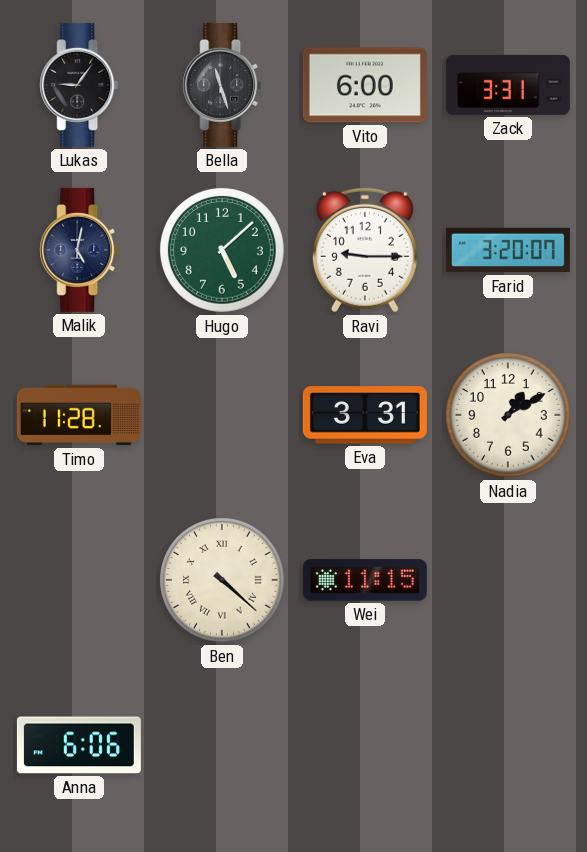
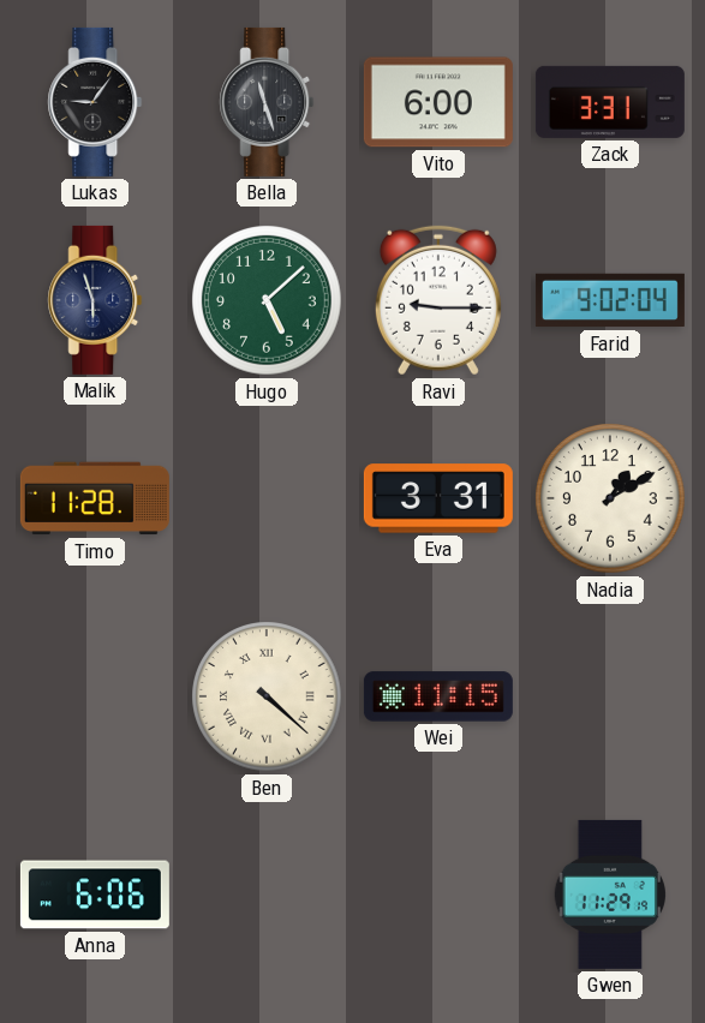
Malik: 5:02 -> 5:57 (95, 300)
Farid: 3:20 -> 9:02 (610, 300)
Gwen: none -> 11:29 (609, 895)
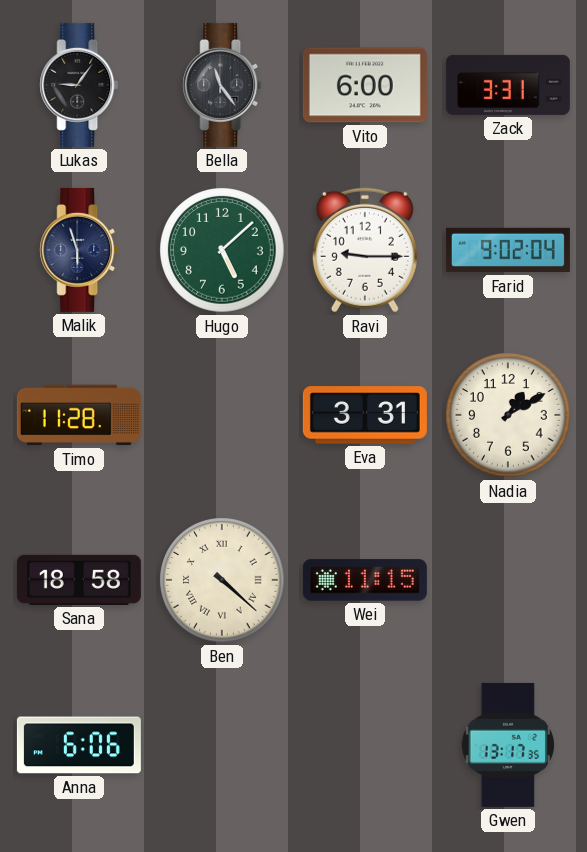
Bella: 11:27 -> 11:24 (222, 85)
Sana: none -> 18:58 (79, 580)
Gwen: 11:29 -> 13:17 (507, 745)
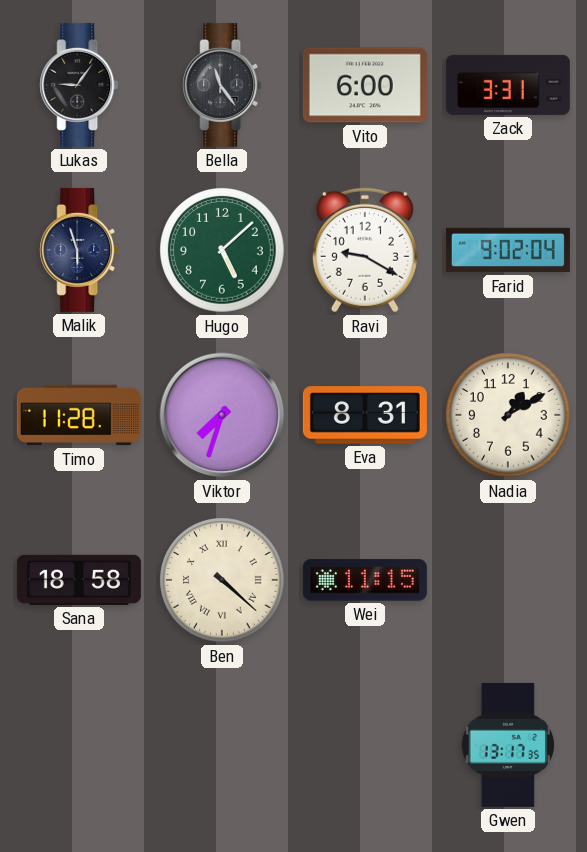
Ravi: 9:15 -> 9:20 (365, 250)
Viktor: none -> 7:33 (222, 415)
Eva: 3:31 -> 8:31 (365, 415)
Anna: 6:06 -> none (79, 745)
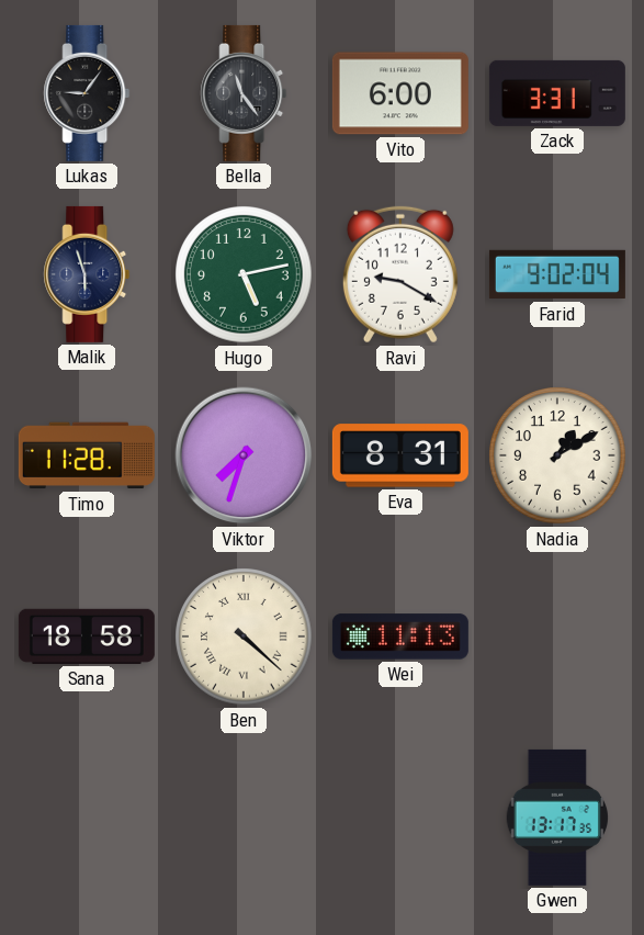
Hugo: 5:08 -> 5:13 (244, 274)
Wei: 11:15 -> 11:13 (400, 637)
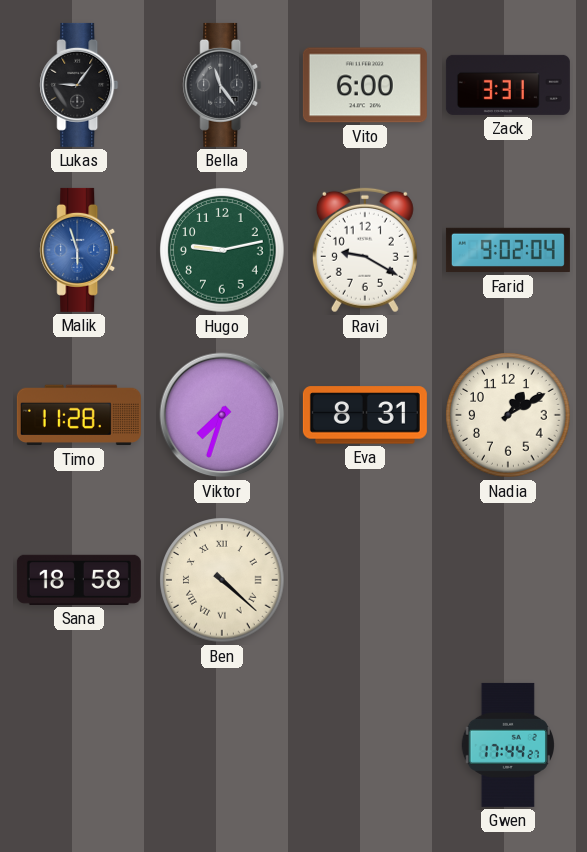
Malik dial: navy -> blue (79, 250)
Hugo: 5:13 -> 9:13 (222, 250)
Wei: 11:13 -> none (400, 637)
Gwen: 13:17 -> 17:44 (507, 745)
